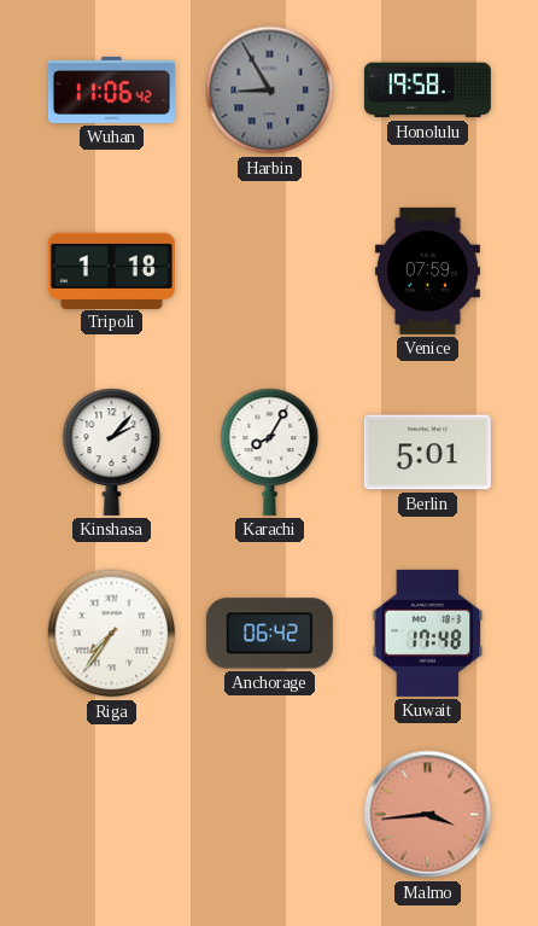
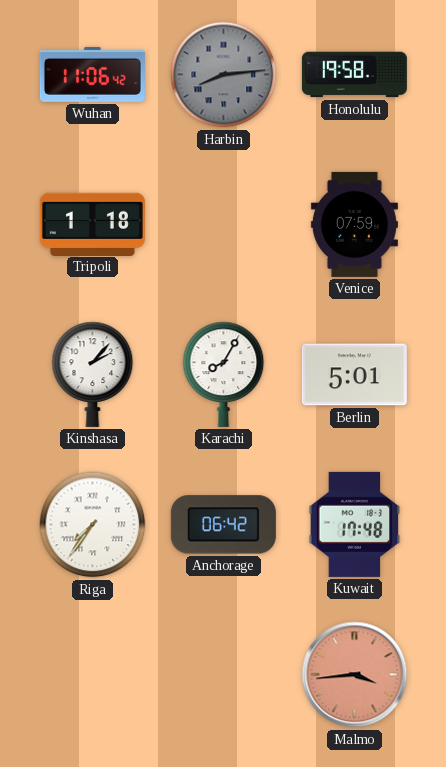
Harbin: 8:55 -> 8:14 (224, 75)
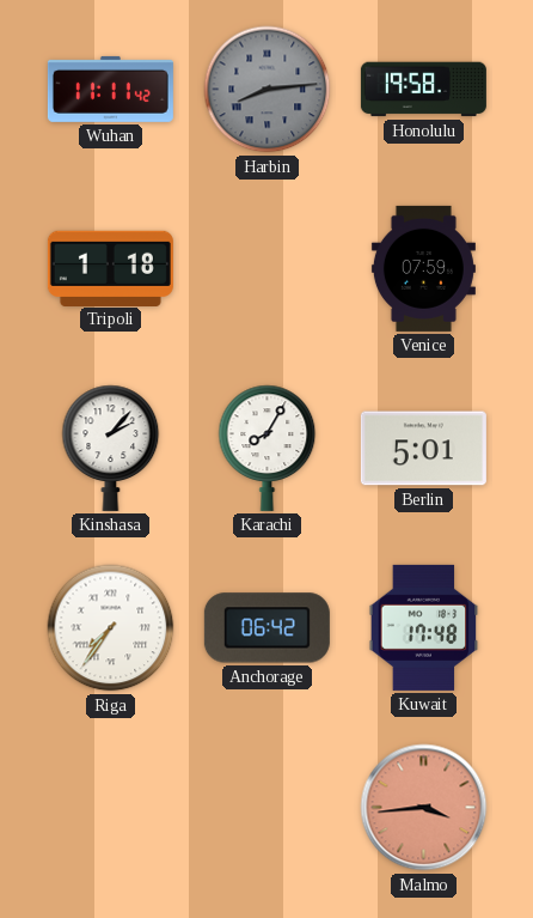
Wuhan: 11:06 -> 11:11 (110, 89)
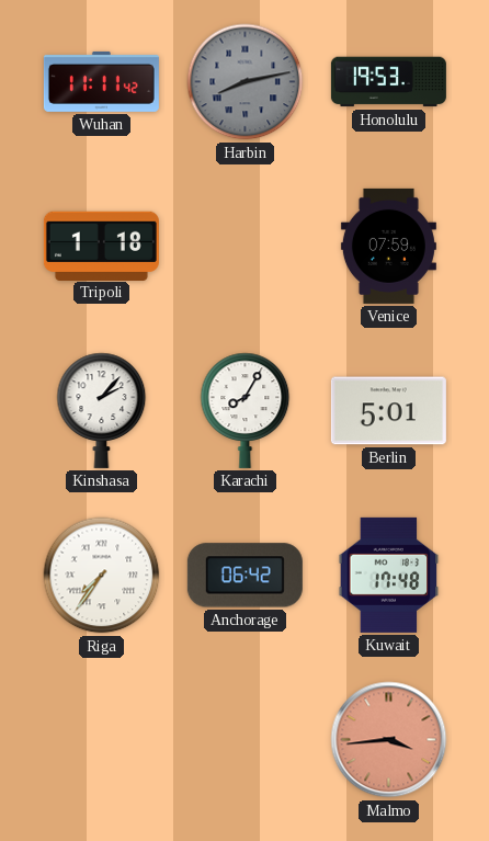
Harbin: 8:14 -> 8:13 (246, 82)
Honolulu: 19:58 -> 19:53 (388, 82)
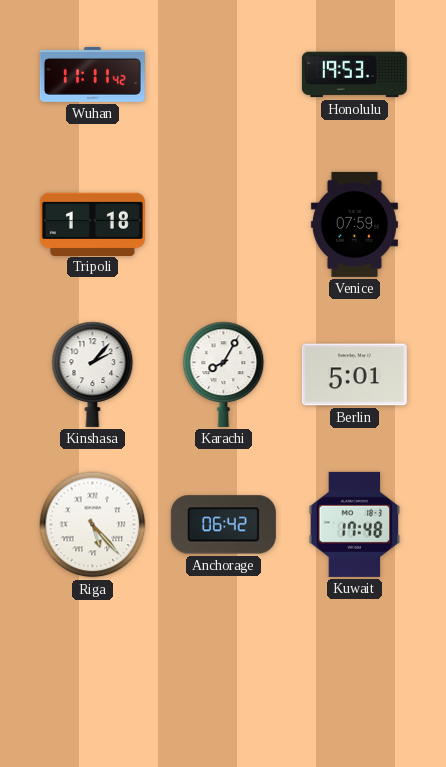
Harbin: 8:13 -> none (246, 82)
Riga: 7:36 -> 5:23 (93, 525)
Malmo: 3:44 -> none (389, 740)
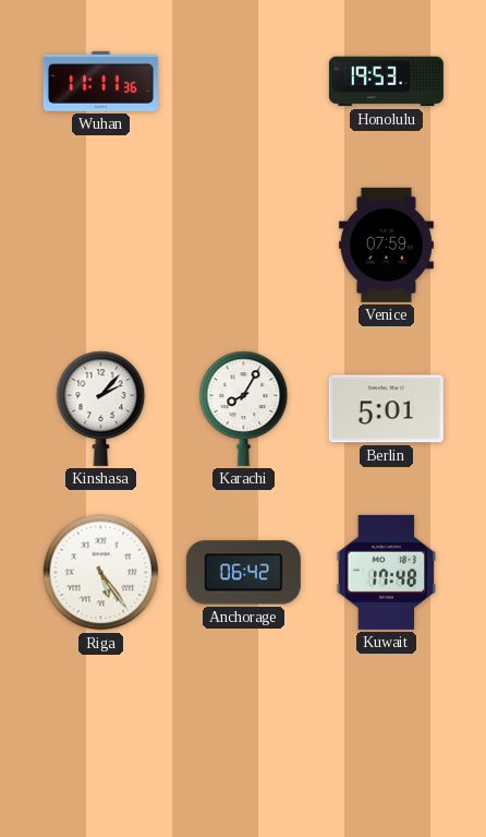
Wuhan: 11:11:42 -> 11:11:36 (100, 81)
Tripoli: 1:18 -> none (92, 224)
Riga: 5:23 -> 5:24 (101, 573)
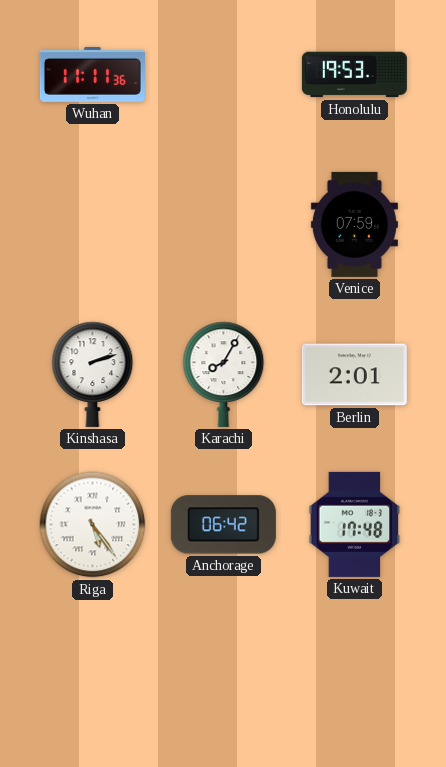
Kinshasa: 2:07 -> 2:12 (93, 374)
Berlin: 5:01 -> 2:01 (354, 375)
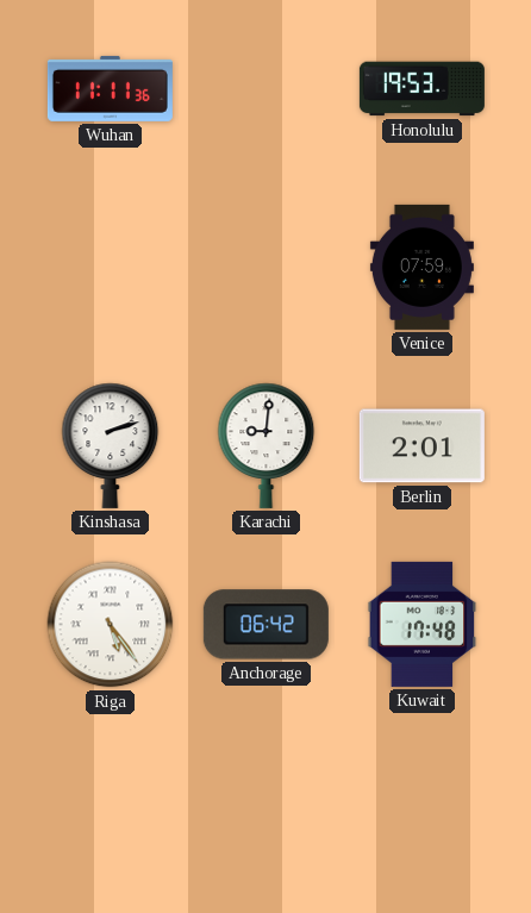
Karachi: 8:05 -> 9:01 (267, 445)
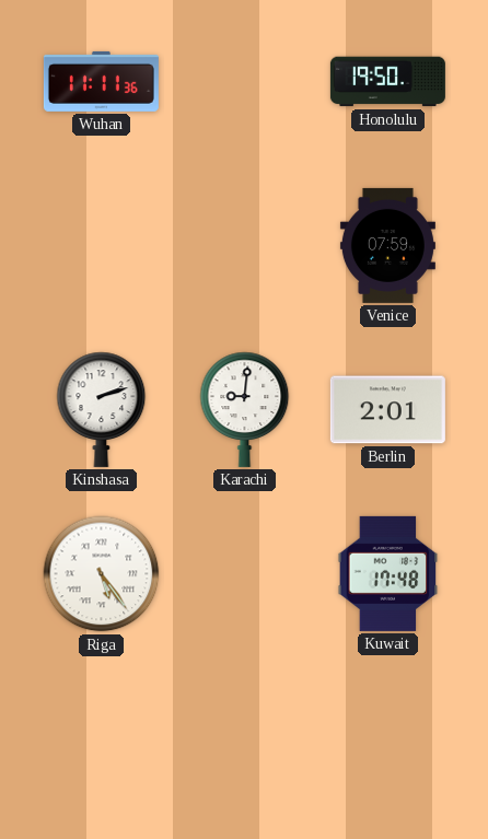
Honolulu: 19:53 -> 19:50 (387, 82)
Anchorage: 06:42 -> none (265, 625)
